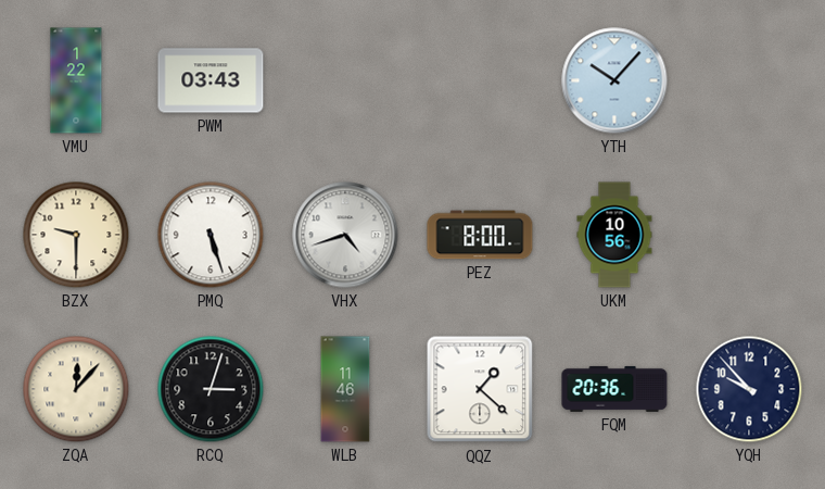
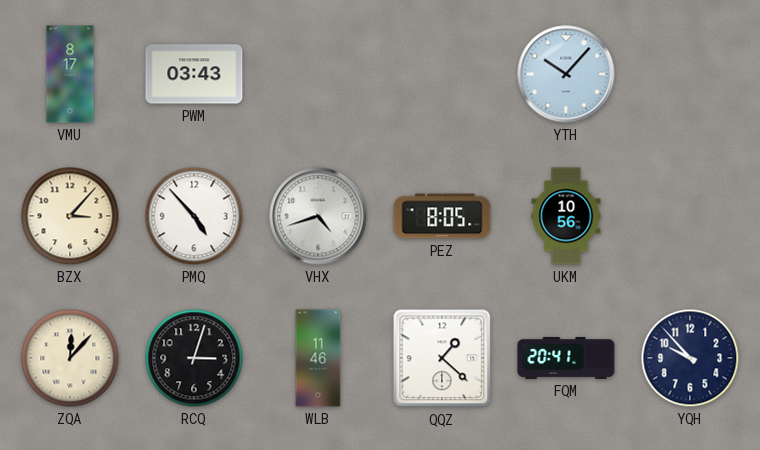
VMU: 1:22 -> 8:17 (70, 74)
BZX: 9:30 -> 3:07 (70, 216)
PMQ: 5:27 -> 4:53 (194, 216)
PEZ: 8:00 -> 8:05 (442, 216)
FQM: 20:36 -> 20:41 (566, 358)
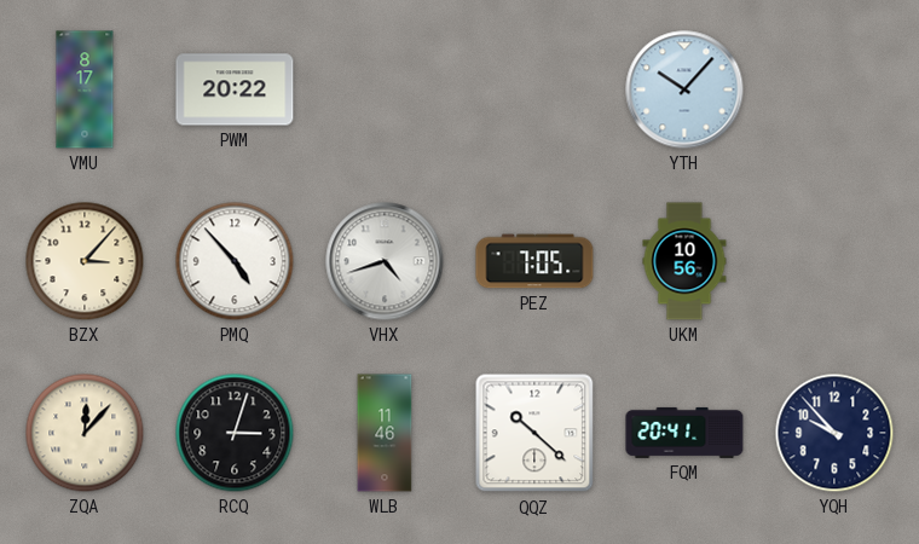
PWM: 03:43 -> 20:22 (235, 89)
PEZ: 8:05 -> 7:05 (534, 261)
QQZ: 1:22 -> 10:22 (534, 433)
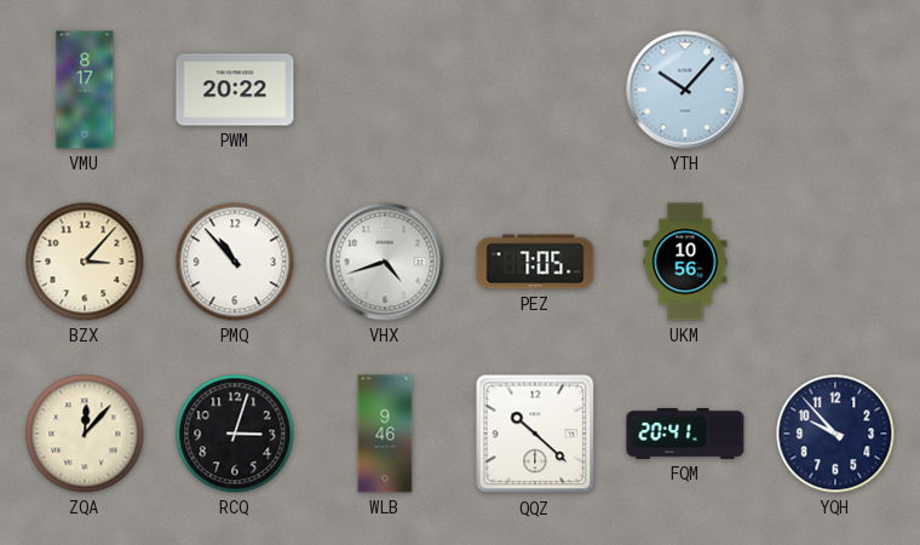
PMQ: 4:53 -> 10:53 (235, 262)
WLB: 11:46 -> 9:46 (385, 434)
